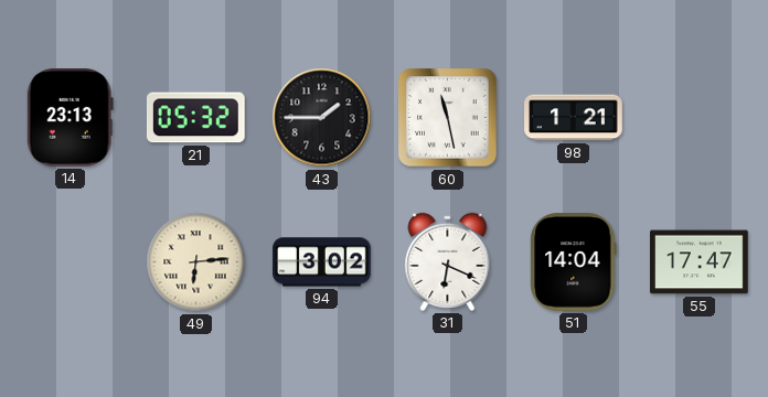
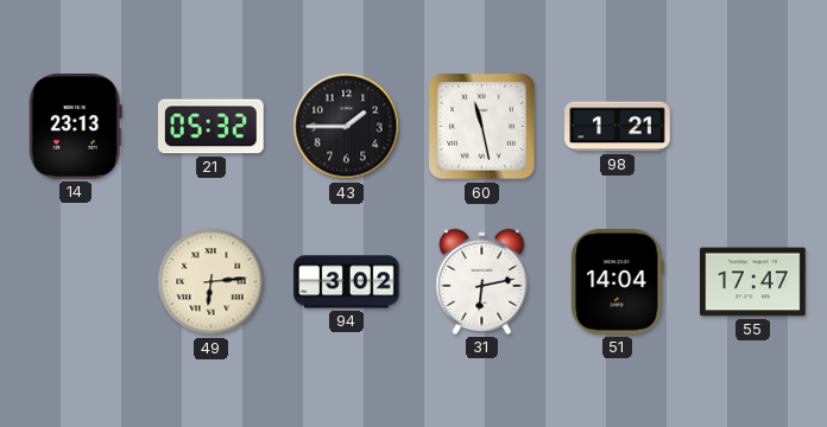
31: 6:19 -> 6:13 (482, 281)
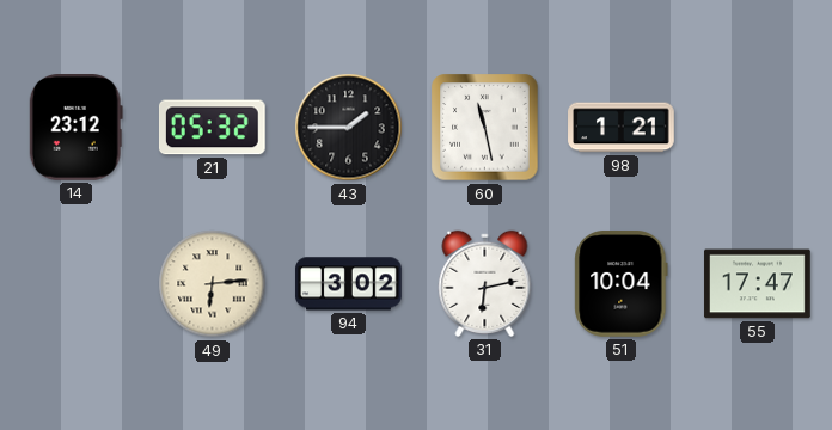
14: 23:13 -> 23:12 (75, 128)
51: 14:04 -> 10:04 (622, 284)
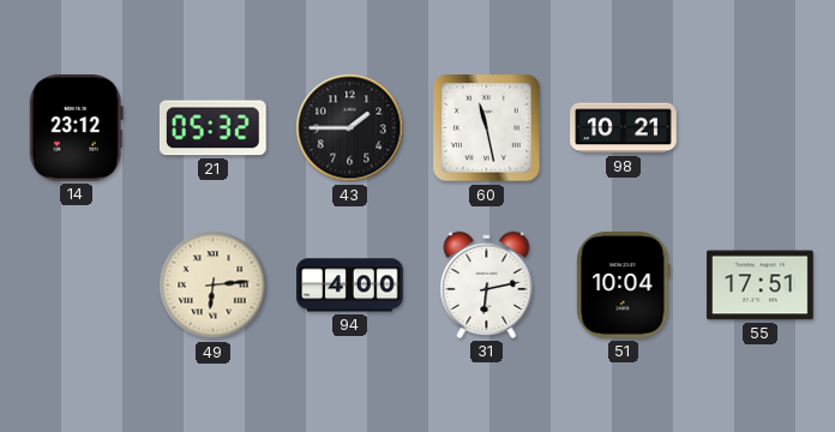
98: 1:21 -> 10:21 (624, 128)
94: 3:02 -> 4:00 (350, 286)
55: 17:47 -> 17:51 (761, 286)
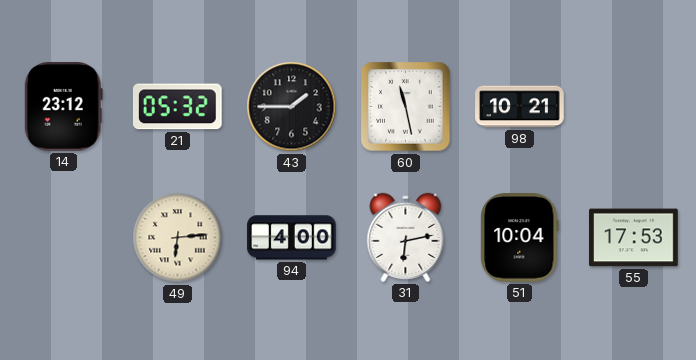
55: 17:51 -> 17:53 (634, 238)
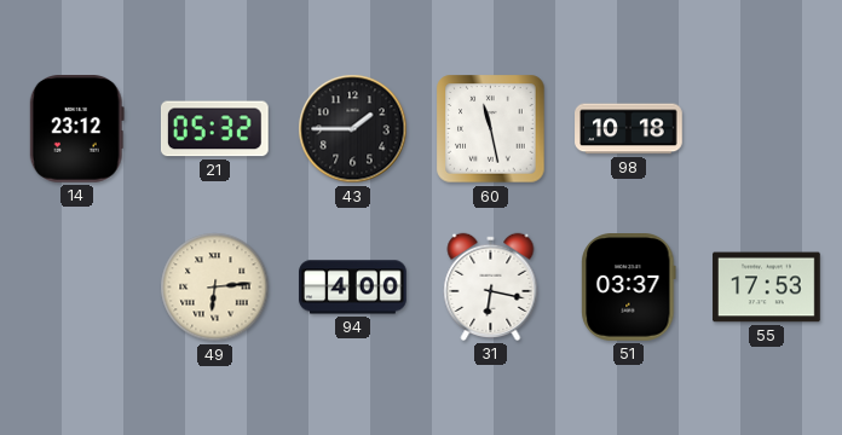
98: 10:21 -> 10:18 (629, 129)
31: 6:13 -> 6:17 (491, 286)
51: 10:04 -> 03:37 (629, 288)
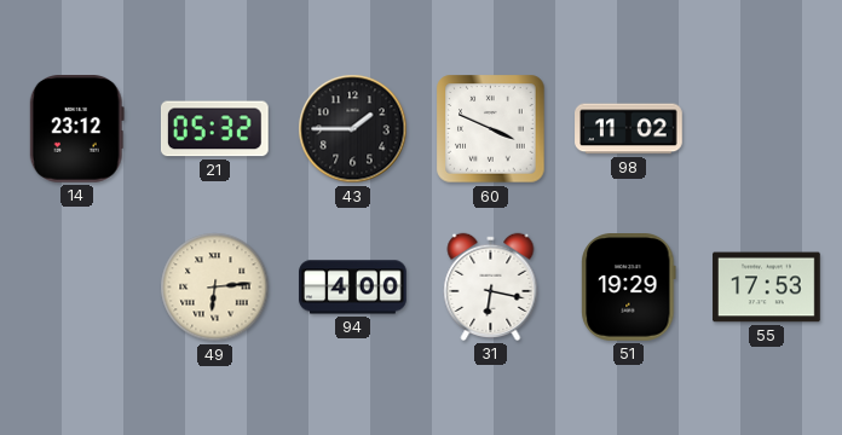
60: 11:28 -> 3:49 (491, 129)
98: 10:18 -> 11:02 (629, 129)
51: 03:37 -> 19:29 (629, 288)
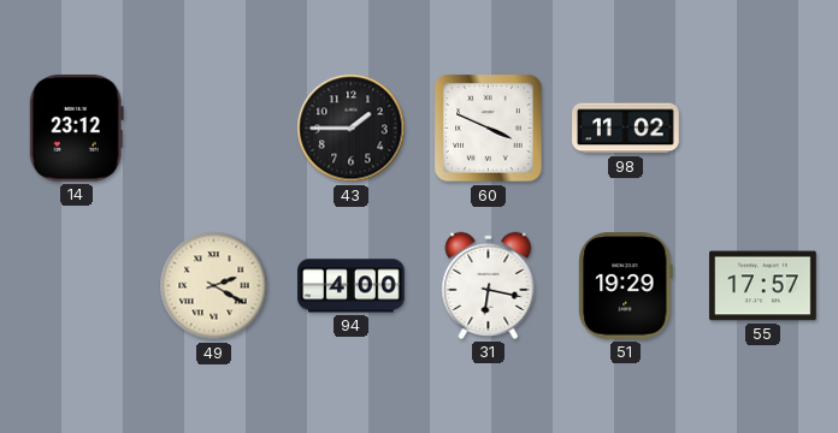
21: 05:32 -> none (214, 129)
49: 6:14 -> 2:20 (214, 286)
55: 17:53 -> 17:57 (763, 286)
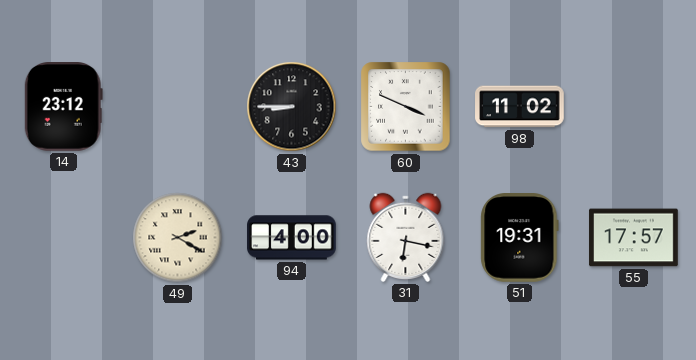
43: 1:45 -> 8:45 (292, 107)
51: 19:29 -> 19:31 (520, 238)
